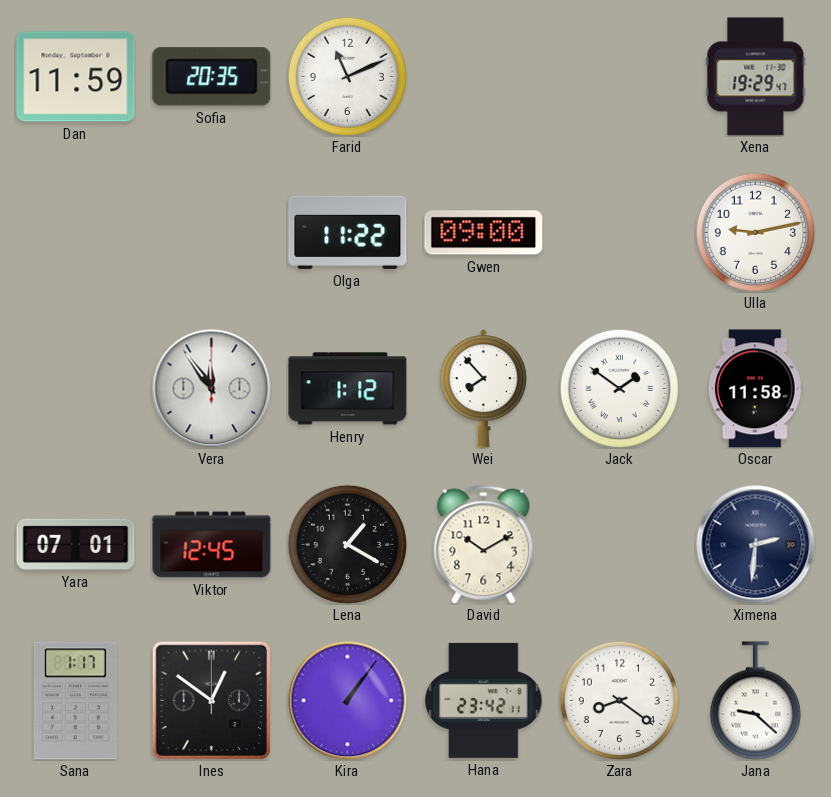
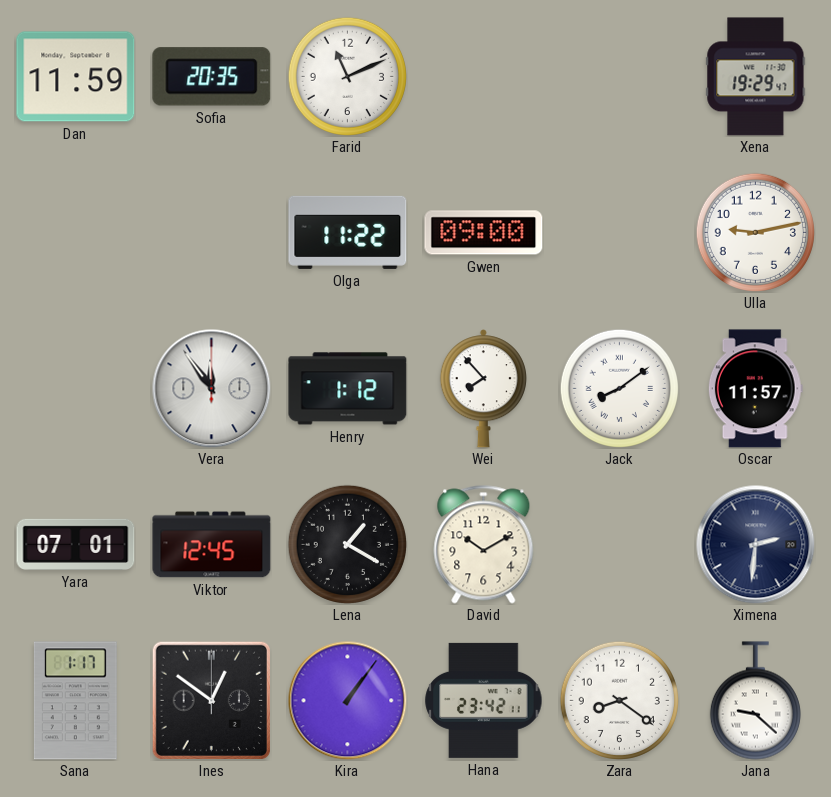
Jack: 1:51 -> 8:09 (619, 388)
Oscar: 11:58 -> 11:57 (755, 389)
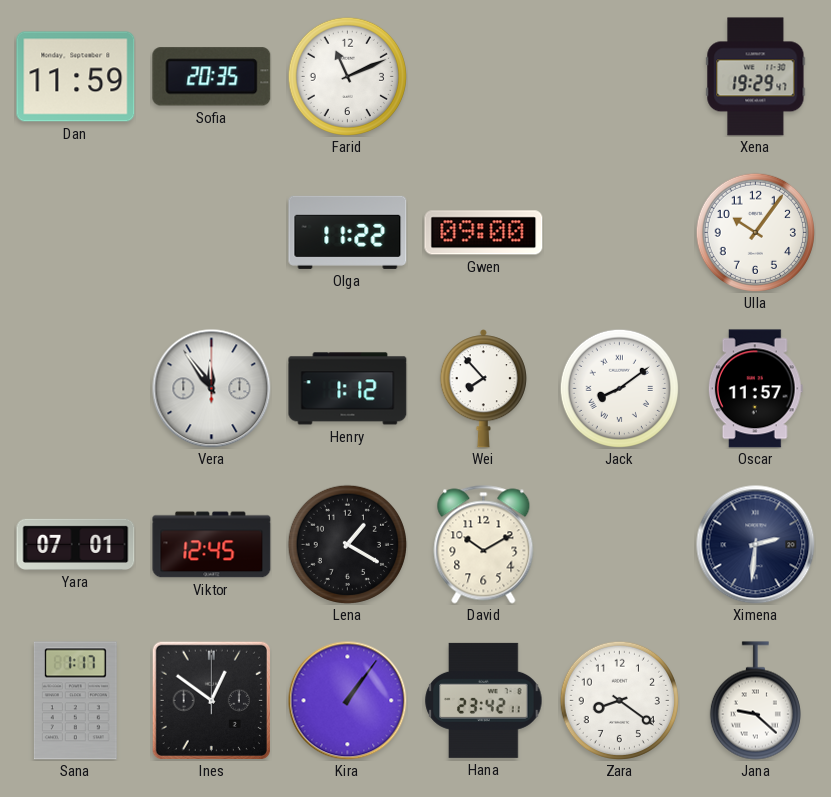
Ulla: 9:13 -> 10:06 (755, 232)
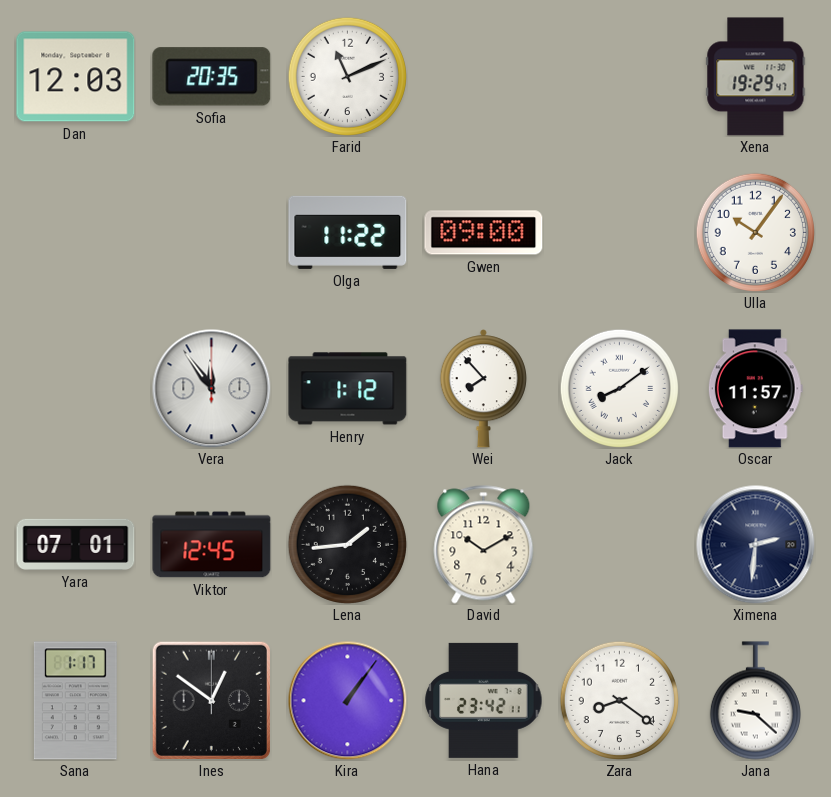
Dan: 11:59 -> 12:03 (76, 77)
Lena: 1:20 -> 1:44 (347, 544)
